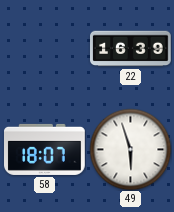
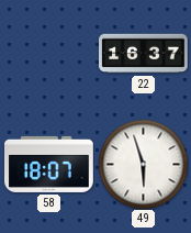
22: 16:39 -> 16:37 (144, 54)
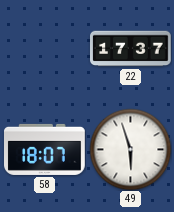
22: 16:37 -> 17:37 (131, 49)
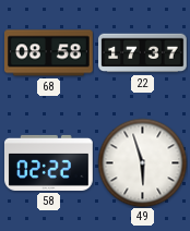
68: none -> 08:58 (49, 53)
58: 18:07 -> 02:22 (49, 162)
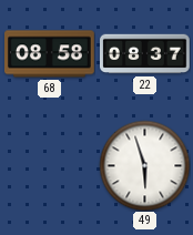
22: 17:37 -> 08:37 (145, 54)
58: 02:22 -> none (49, 162)
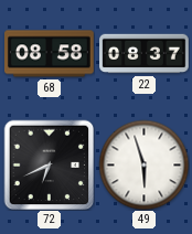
72: none -> 6:41 (49, 164)
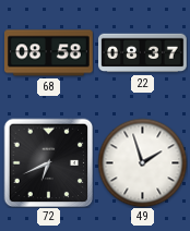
49: 5:57 -> 1:57 (142, 162)
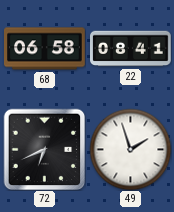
68: 08:58 -> 06:58 (45, 49)
22: 08:37 -> 08:41 (131, 49)
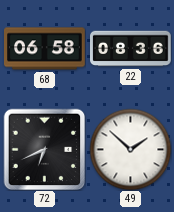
22: 08:41 -> 08:36 (131, 49)
49: 1:57 -> 1:52 (130, 149)
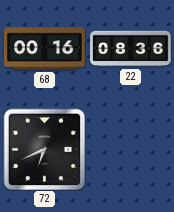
68: 06:58 -> 00:16 (45, 49)
49: 1:52 -> none (130, 149)
